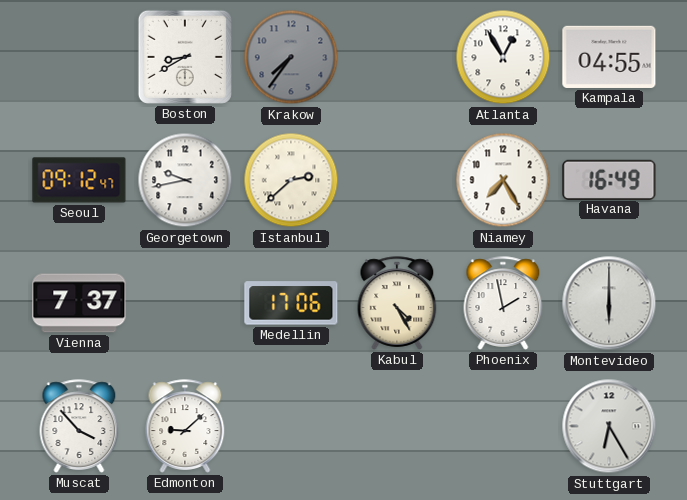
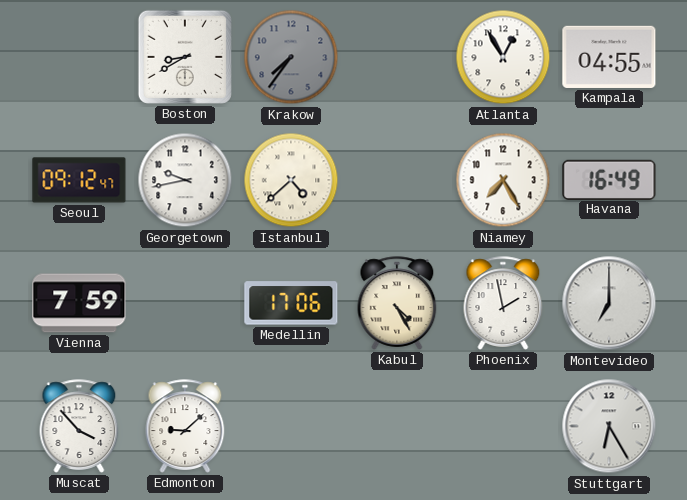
Istanbul: 2:38 -> 4:38 (291, 180)
Vienna: 7:37 -> 7:59 (79, 303)
Montevideo: 6:00 -> 7:00 (609, 303)
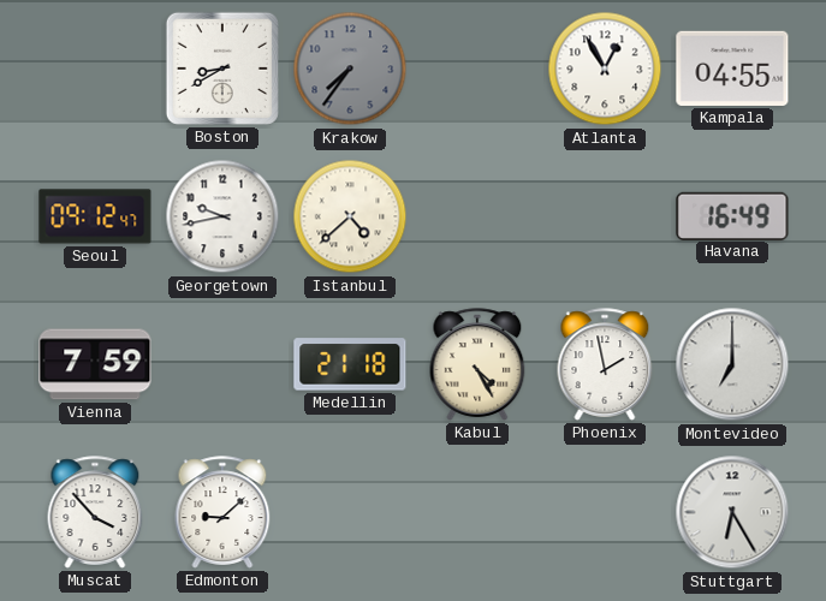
Niamey: 7:25 -> none (503, 180)
Medellin: 17:06 -> 21:18 (350, 364)
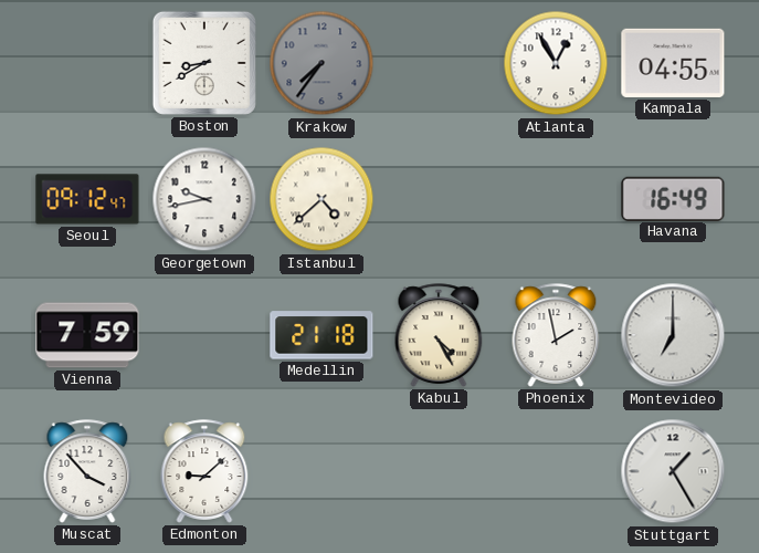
Stuttgart: 6:25 -> 1:25 (673, 471)
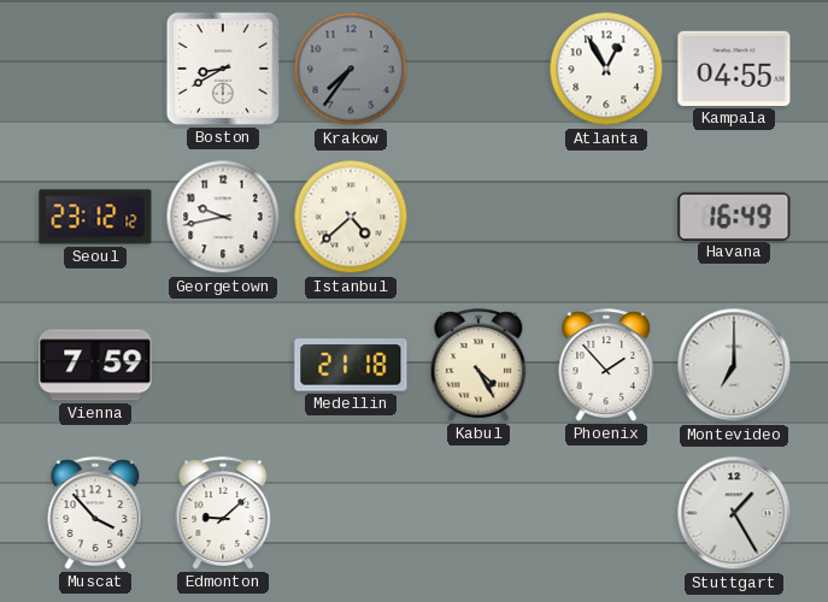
Seoul: 09:12 -> 23:12 (95, 217)
Phoenix: 1:58 -> 1:53 (606, 365)
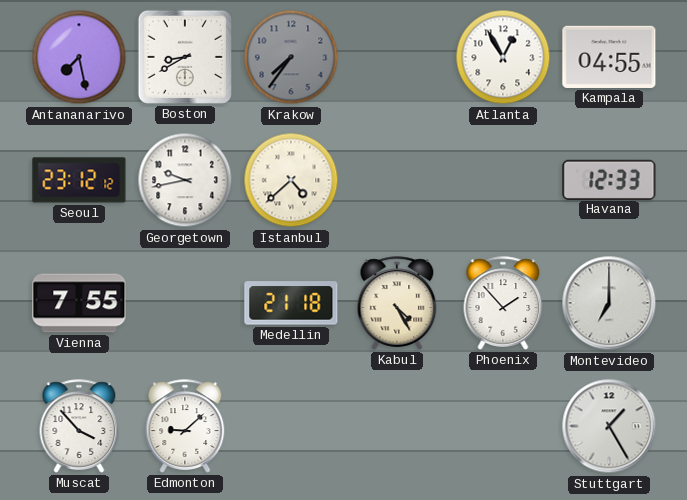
Antananarivo: none -> 7:28 (79, 57)
Havana: 16:49 -> 12:33 (609, 179)
Vienna: 7:59 -> 7:55 (79, 303)
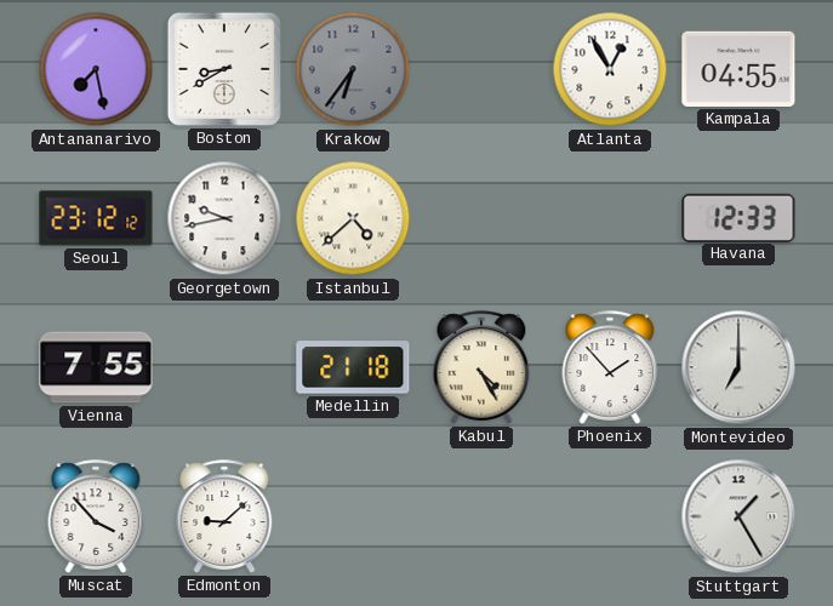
Krakow: 7:36 -> 6:36 (353, 69)
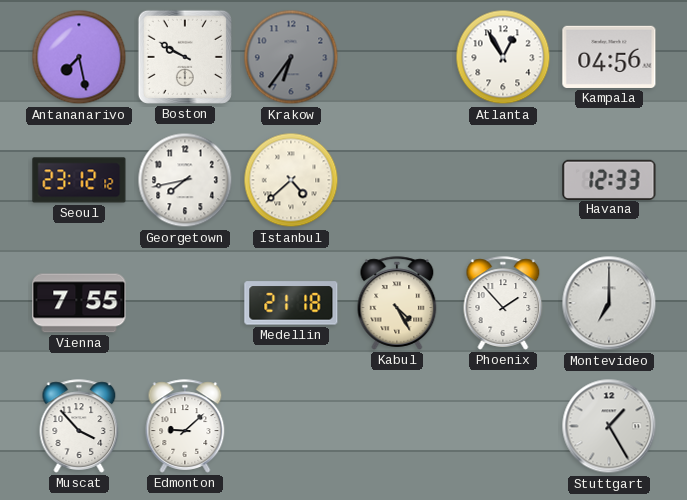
Boston: 8:40 -> 9:50 (185, 57)
Kampala: 04:55 -> 04:56 (609, 57)
Georgetown: 9:43 -> 7:43 (185, 180)
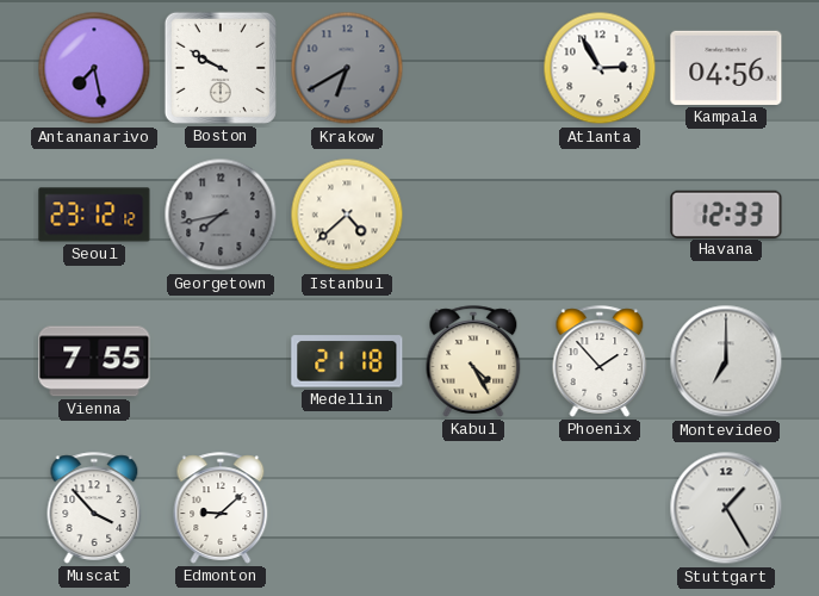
Krakow: 6:36 -> 6:40 (347, 68)
Atlanta: 12:55 -> 2:55 (600, 68)
Georgetown dial: white -> grey (221, 215)
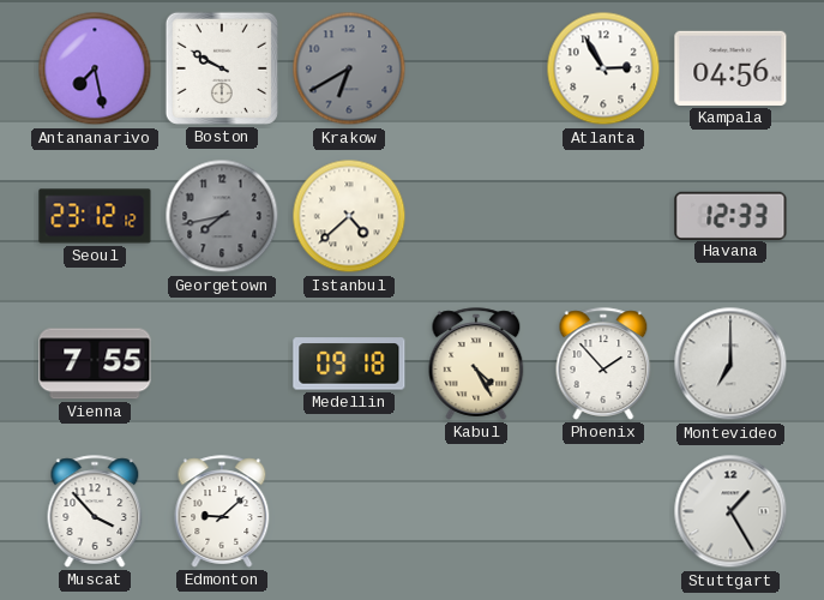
Medellin: 21:18 -> 09:18 (349, 364)
